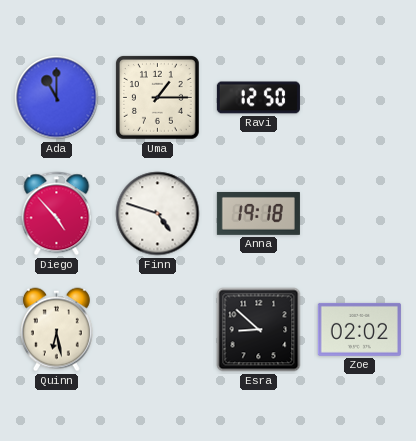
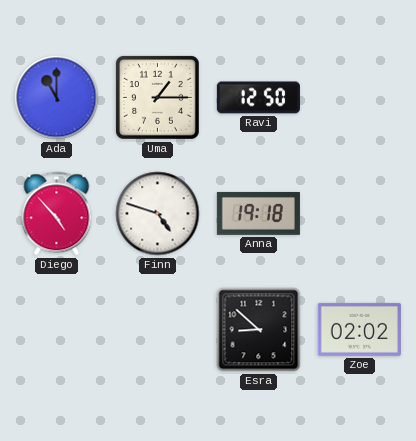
Quinn: 6:28 -> none (56, 330)
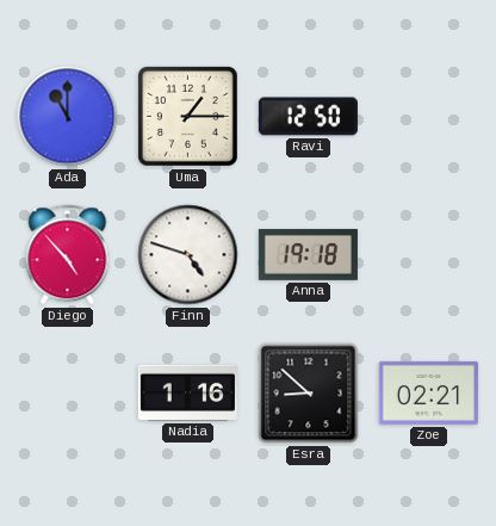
Nadia: none -> 1:16 (187, 392)
Zoe: 02:02 -> 02:21 (428, 392)
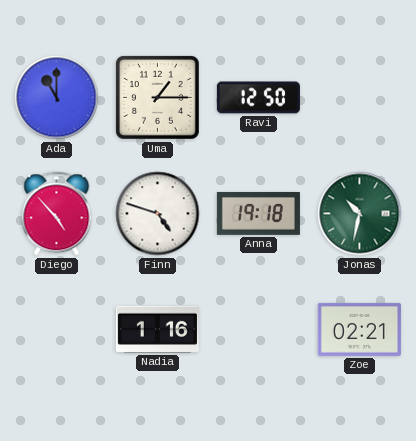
Jonas: none -> 10:32 (360, 214)
Esra: 8:52 -> none (309, 394)
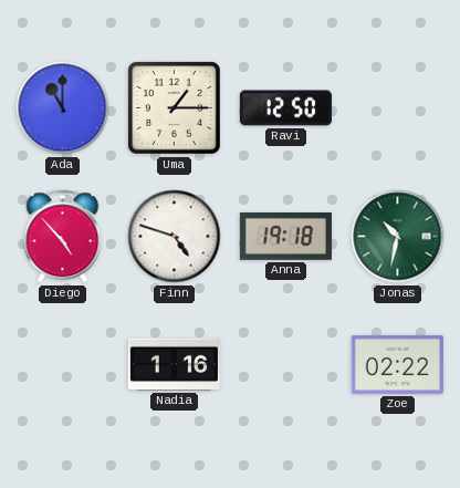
Zoe: 02:21 -> 02:22 (397, 364)
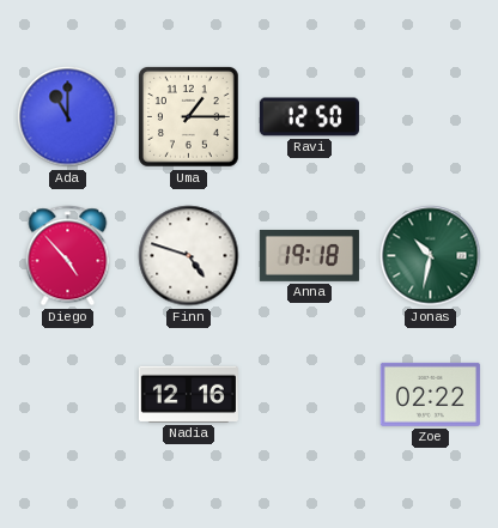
Nadia: 1:16 -> 12:16 (188, 394)
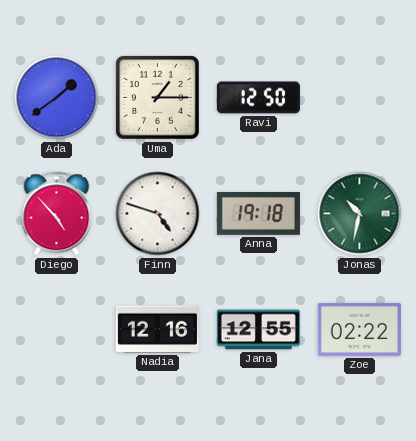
Ada: 11:00 -> 1:39 (57, 98)
Jana: none -> 12:55 (258, 330)
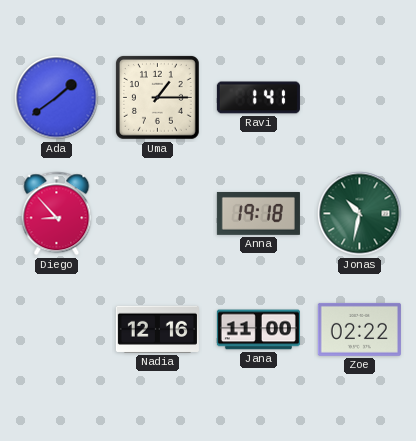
Ravi: 12:50 -> 1:41 (258, 98)
Diego: 4:53 -> 8:53 (57, 214)
Finn: 4:48 -> none (158, 214)
Jana: 12:55 -> 11:00 (258, 330)
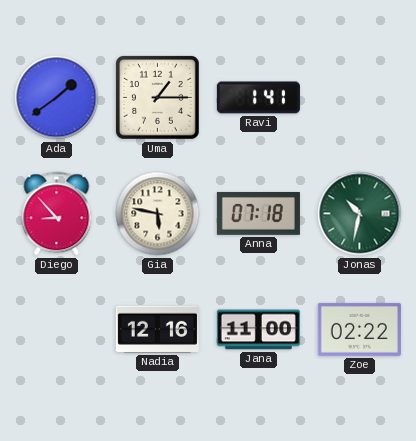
Gia: none -> 5:47 (158, 214)
Anna: 19:18 -> 07:18 (258, 213)
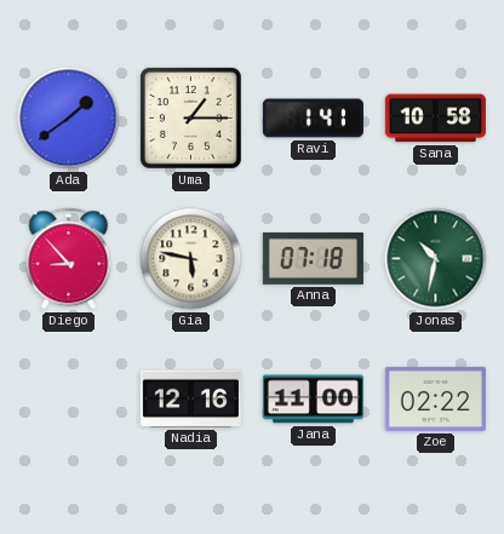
Sana: none -> 10:58 (435, 119)
